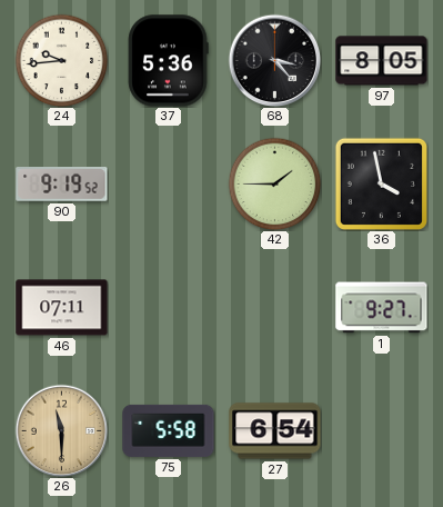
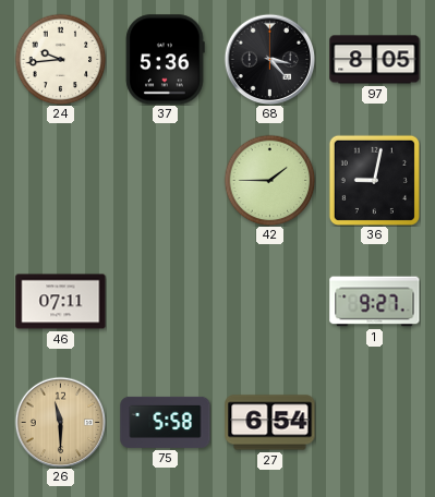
90: 9:19 -> none (62, 185)
36: 3:58 -> 9:02 (374, 180)
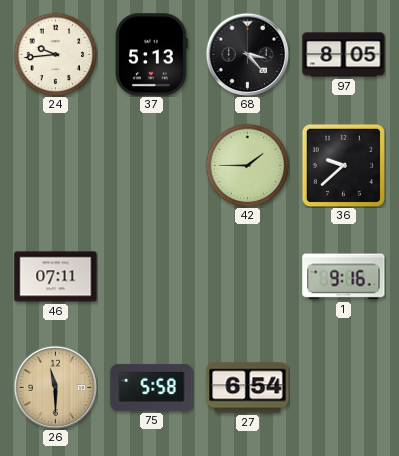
37: 5:36 -> 5:13 (151, 55)
36: 9:02 -> 9:38 (343, 165)
1: 9:27 -> 9:16 (344, 277)
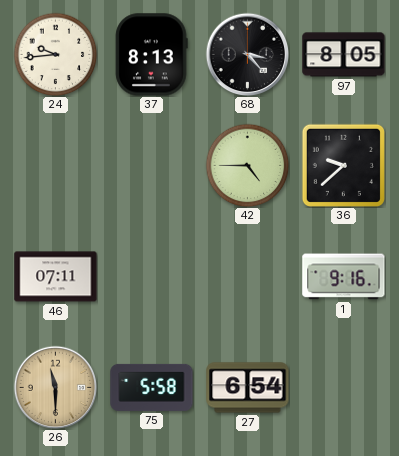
37: 5:13 -> 8:13 (151, 55)
42: 1:45 -> 4:45 (247, 165)
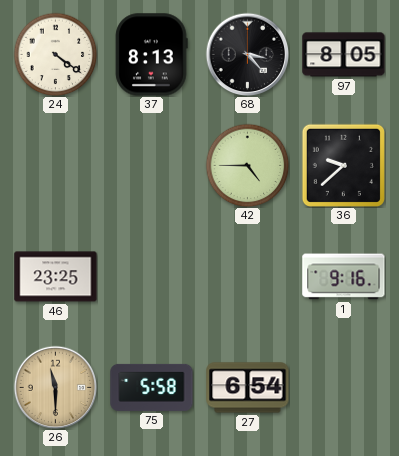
24: 9:44 -> 4:21 (55, 54)
46: 07:11 -> 23:25 (56, 277)
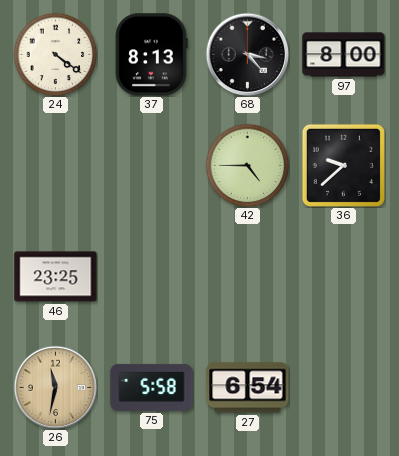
97: 8:05 -> 8:00 (344, 55)
1: 9:16 -> none (344, 277)
26: 11:30 -> 11:32 (55, 387)
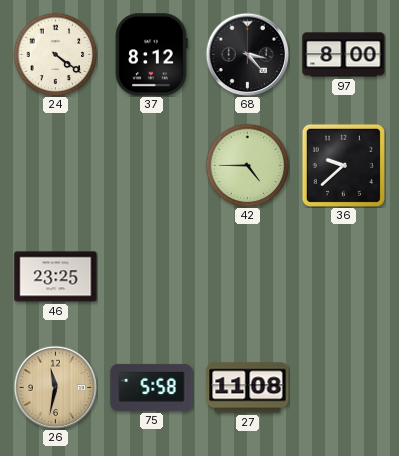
37: 8:13 -> 8:12 (151, 55)
27: 6:54 -> 11:08 (248, 388)
